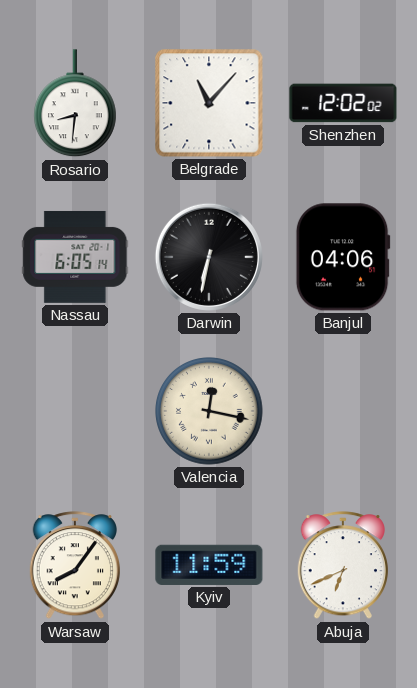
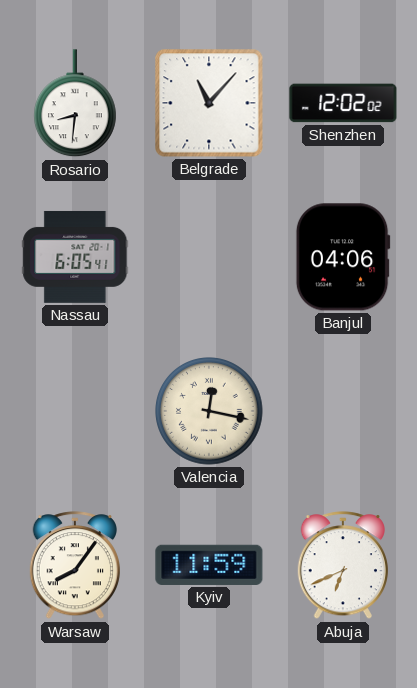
Nassau: 6:05:14 -> 6:05:41 (75, 257)
Darwin: 6:32 -> none (209, 257)
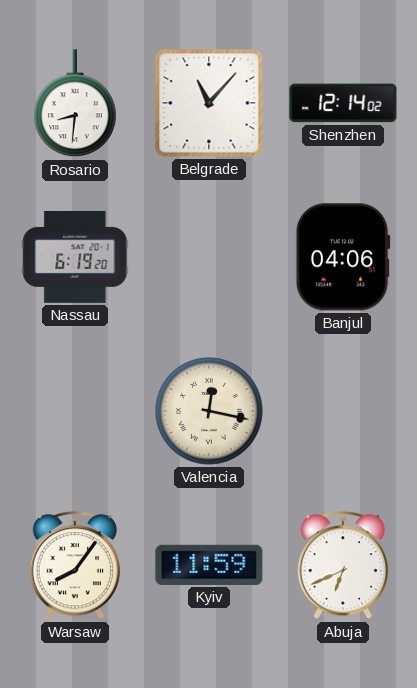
Shenzhen: 12:02 -> 12:14 (343, 103)
Nassau: 6:05 -> 6:19 (75, 257)
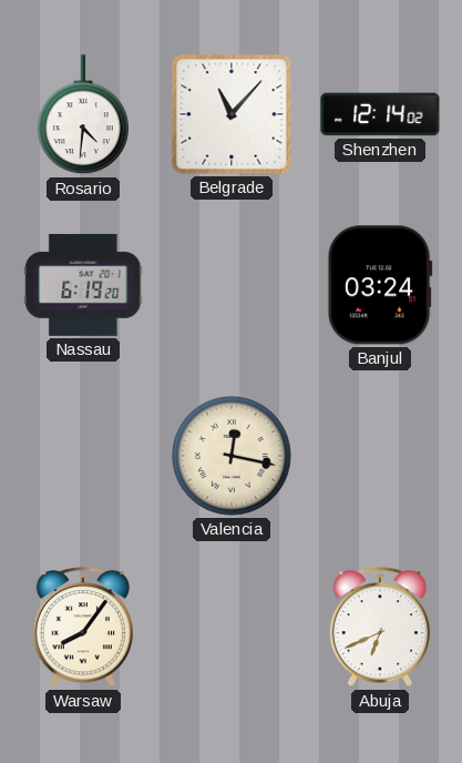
Rosario: 8:31 -> 4:31 (84, 115)
Banjul: 04:06 -> 03:24 (380, 285)
Kyiv: 11:59 -> none (209, 565)
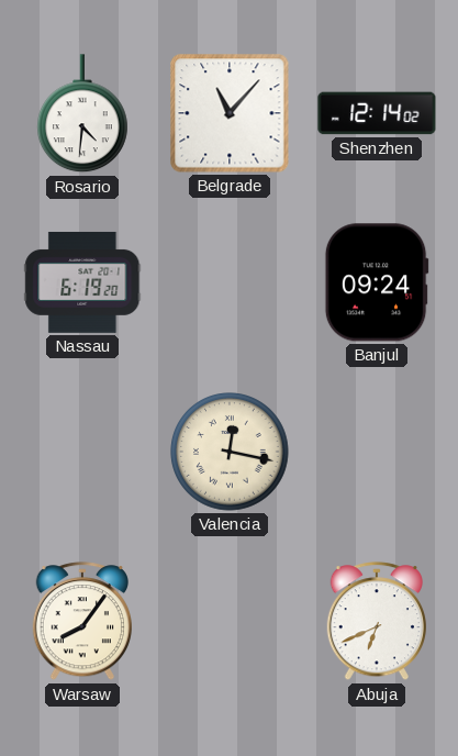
Banjul: 03:24 -> 09:24 (377, 282)
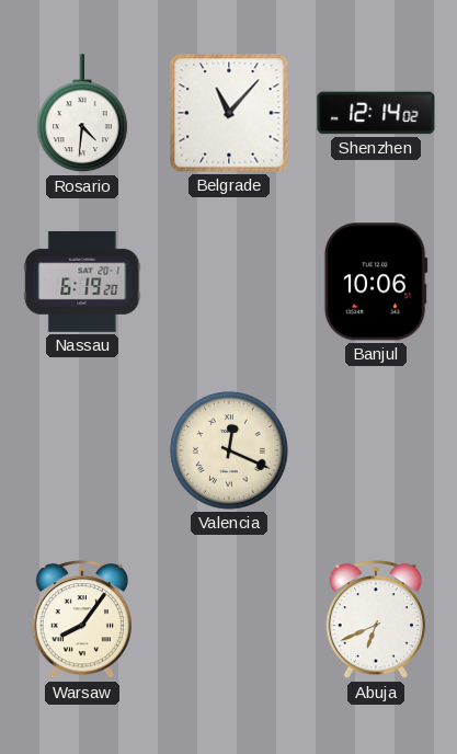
Banjul: 09:24 -> 10:06 (376, 282)
Valencia: 12:17 -> 12:19 (229, 450)
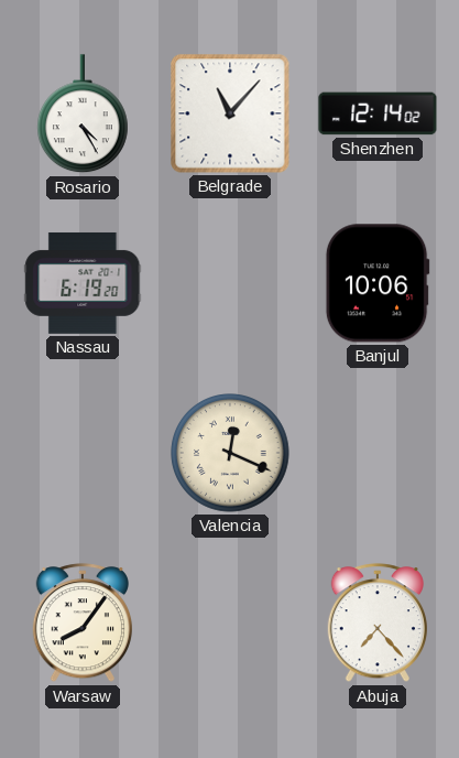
Rosario: 4:31 -> 4:25 (84, 115)
Abuja: 6:41 -> 7:23 (376, 624)
